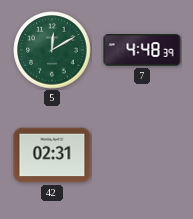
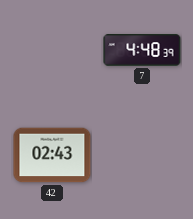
5: 12:10 -> none (52, 50)
42: 02:31 -> 02:43 (52, 155)
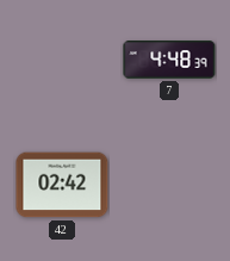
42: 02:43 -> 02:42 (62, 185)
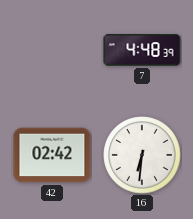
16: none -> 6:31 (142, 155)
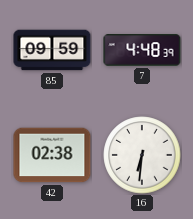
85: none -> 09:59 (52, 50)
42: 02:42 -> 02:38 (52, 155)
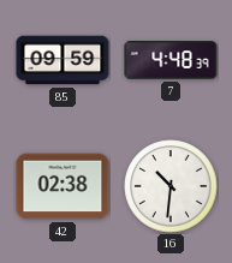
16: 6:31 -> 10:31 (171, 186)
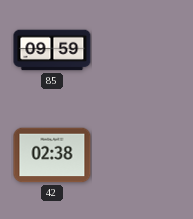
7: 4:48 -> none (171, 60)
16: 10:31 -> none (171, 186)
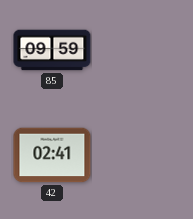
42: 02:38 -> 02:41 (52, 155)
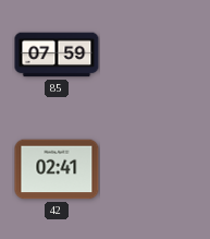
85: 09:59 -> 07:59 (57, 55)
